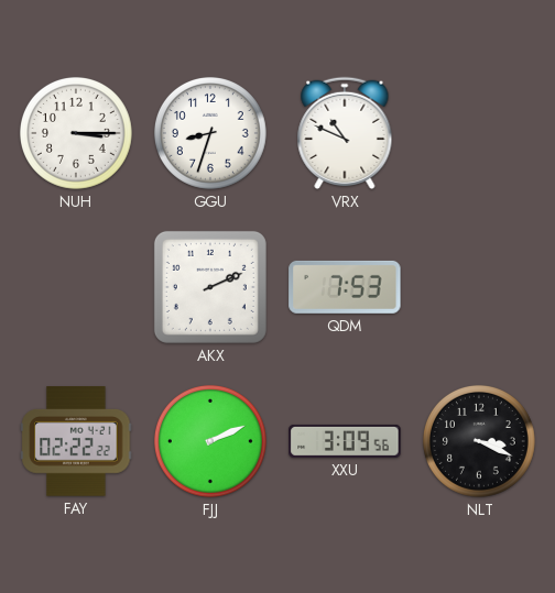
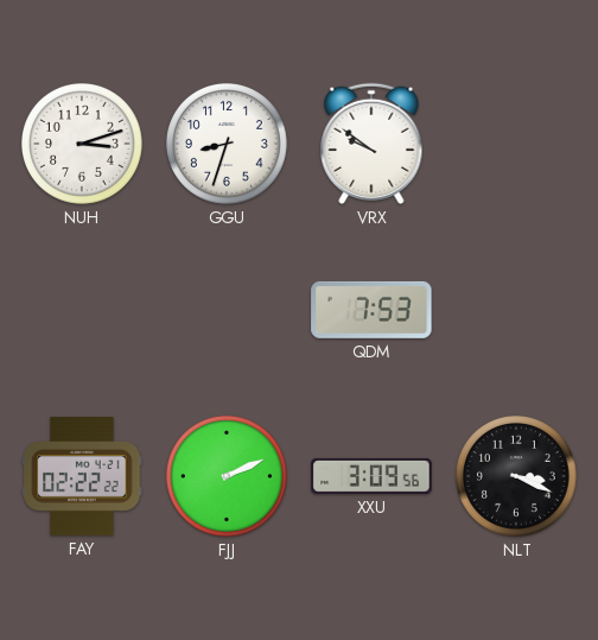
NUH: 3:15 -> 3:12 (82, 144)
VRX: 10:49 -> 9:51 (371, 144)
AKX: 2:11 -> none (210, 287)
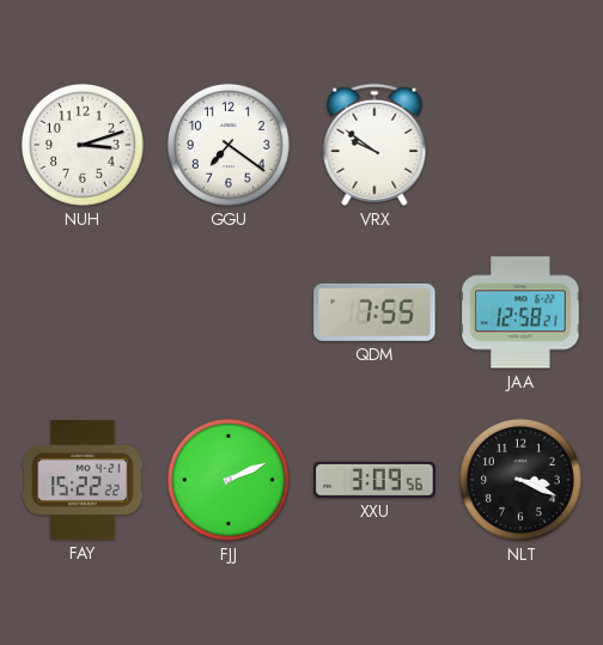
GGU: 8:33 -> 7:21 (229, 145)
QDM: 7:53 -> 7:55 (374, 312)
JAA: none -> 12:58 (520, 312)
FAY: 02:22 -> 15:22 (83, 480)
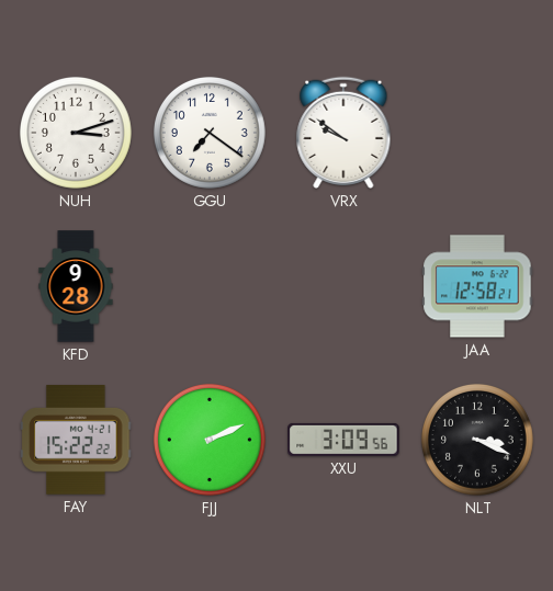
KFD: none -> 9:28 (76, 286)
QDM: 7:55 -> none (374, 312)
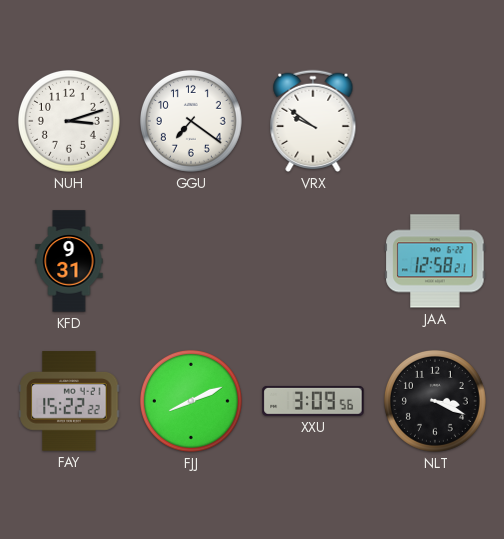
KFD: 9:28 -> 9:31 (69, 261)
FJJ: 2:11 -> 8:11 (191, 401)
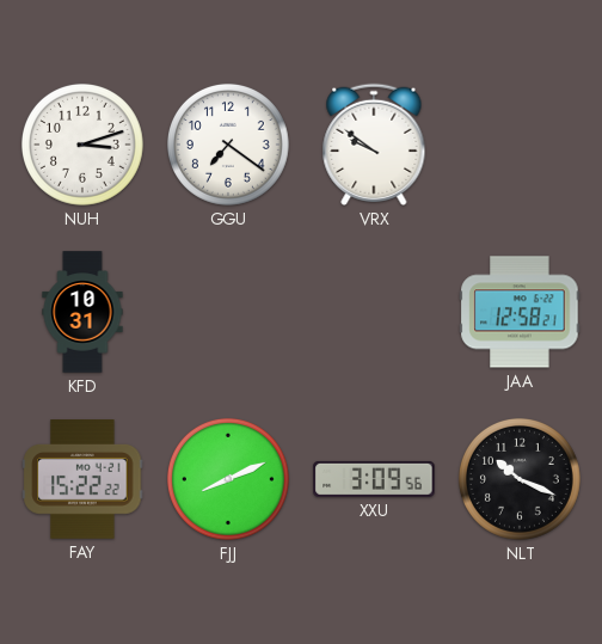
KFD: 9:31 -> 10:31 (82, 312)
NLT: 3:19 -> 10:19 (520, 479)
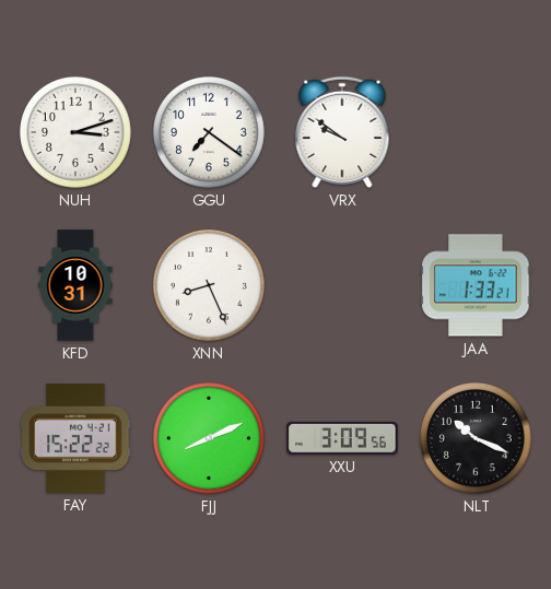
XNN: none -> 8:26 (209, 285)
JAA: 12:58 -> 1:33 (476, 285)
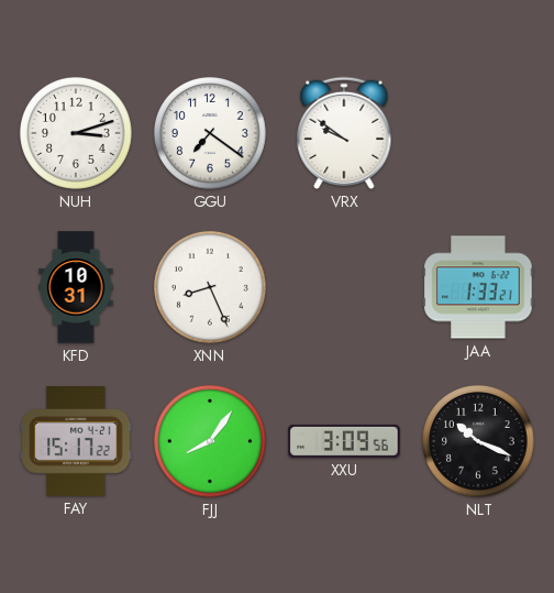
FAY: 15:22 -> 15:17 (76, 441)
FJJ: 8:11 -> 8:06 (210, 441)
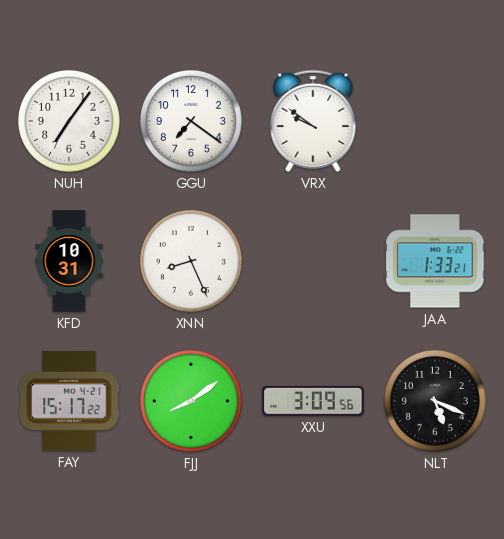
NUH: 3:12 -> 7:06 (69, 121)
FJJ: 8:06 -> 8:09 (191, 401)
NLT: 10:19 -> 5:19 (435, 401)
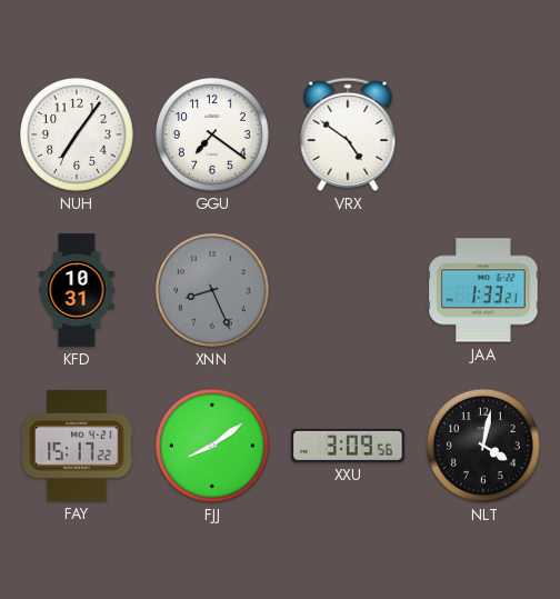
VRX: 9:51 -> 4:51 (348, 134)
XNN dial: white -> grey (212, 290)
NLT: 5:19 -> 4:02 (483, 446)
